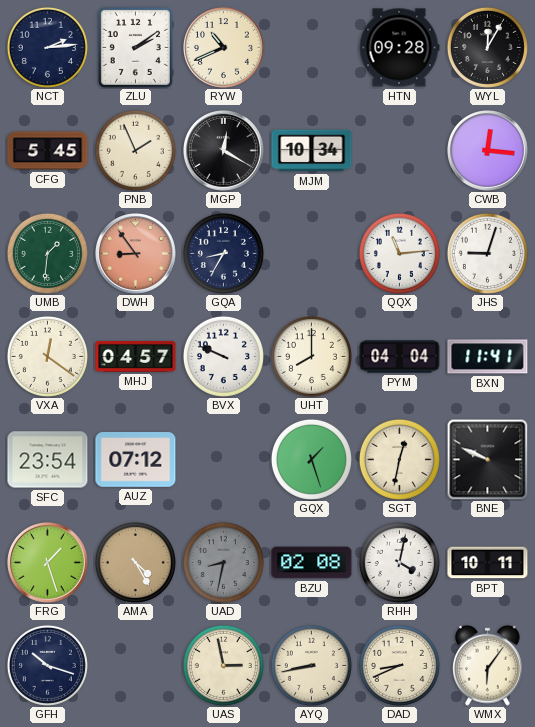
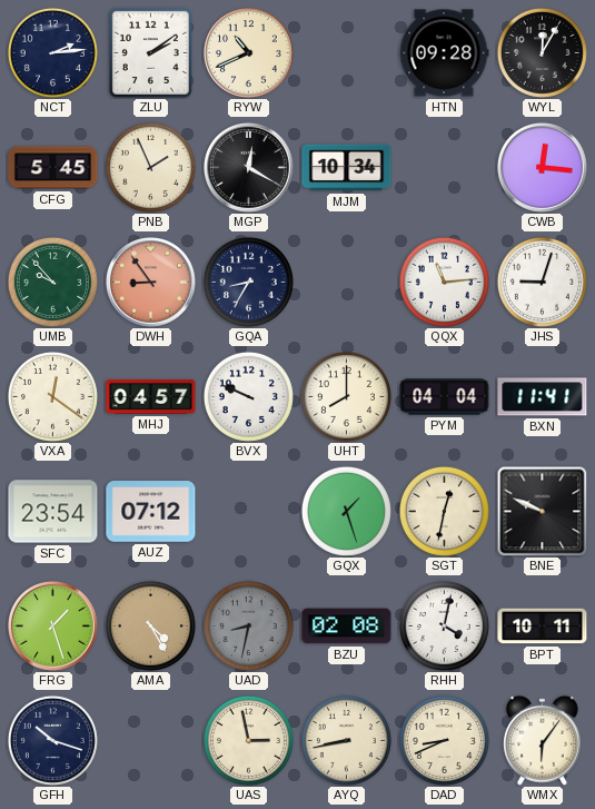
UMB: 1:31 -> 9:53 (52, 282)
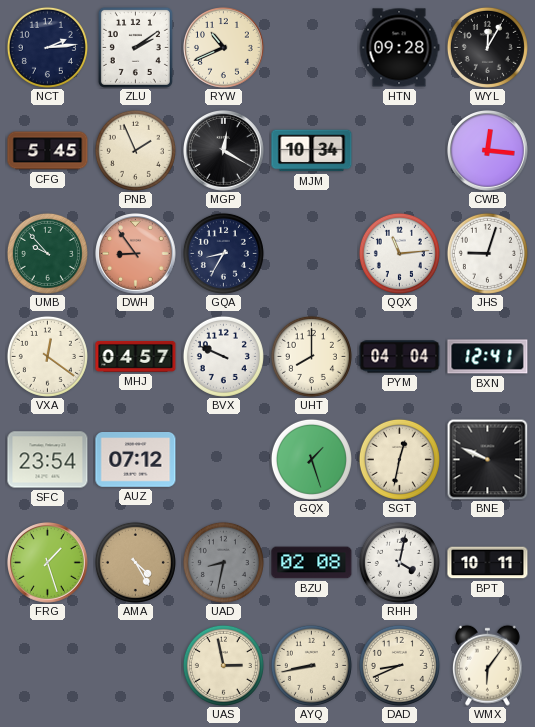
BXN: 11:41 -> 12:41 (488, 357)
GFH: 10:18 -> none (52, 740)
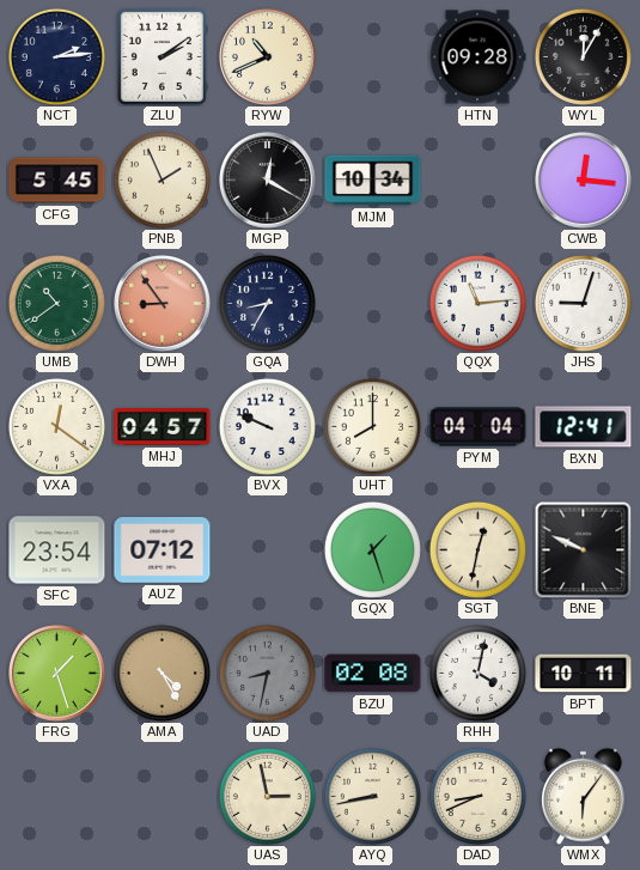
UMB: 9:53 -> 10:39 (56, 303)
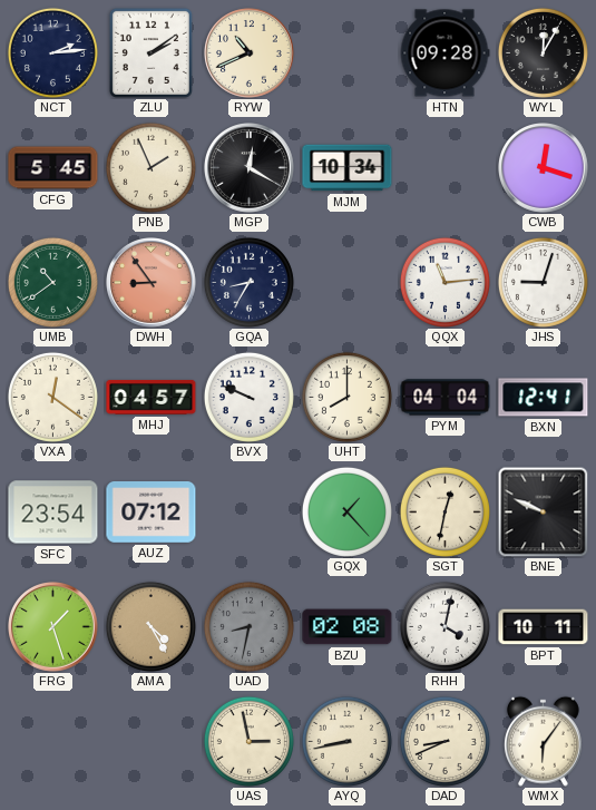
CWB: 12:16 -> 12:18 (544, 168)
GQX: 1:27 -> 1:23 (346, 511)
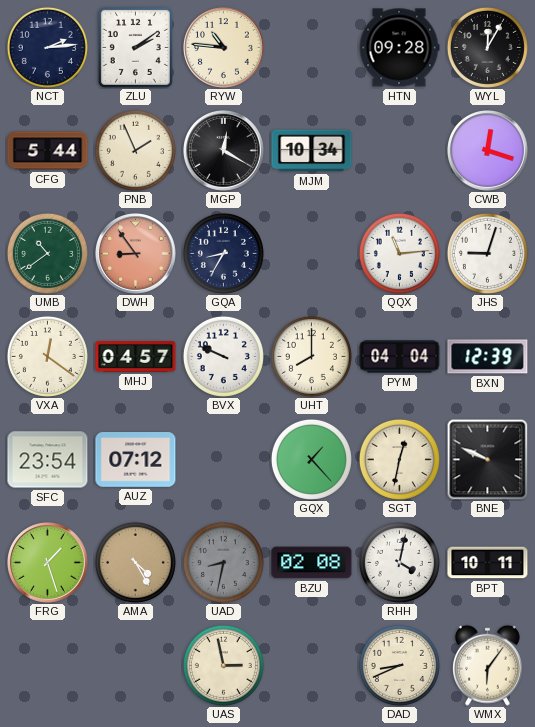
RYW: 10:41 -> 10:46 (224, 48)
CFG: 5:45 -> 5:44 (48, 151)
BXN: 12:41 -> 12:39 (488, 357)
AYQ: 8:43 -> none (346, 741)
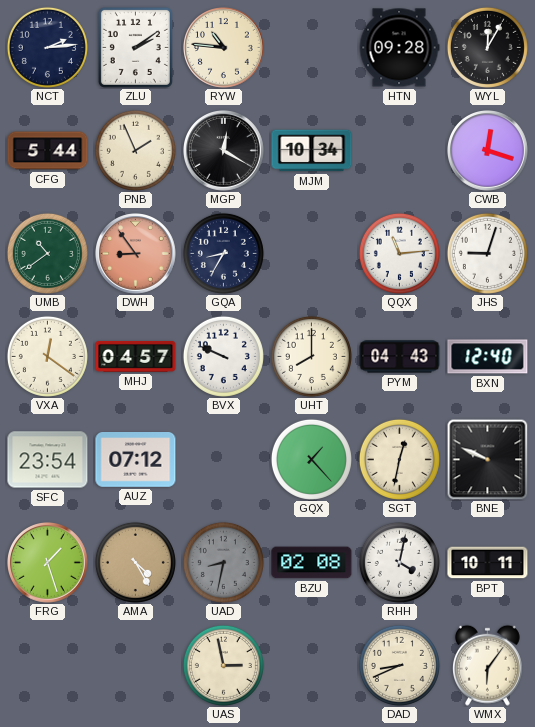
PYM: 04:04 -> 04:43 (400, 357)
BXN: 12:39 -> 12:40 (488, 357)
